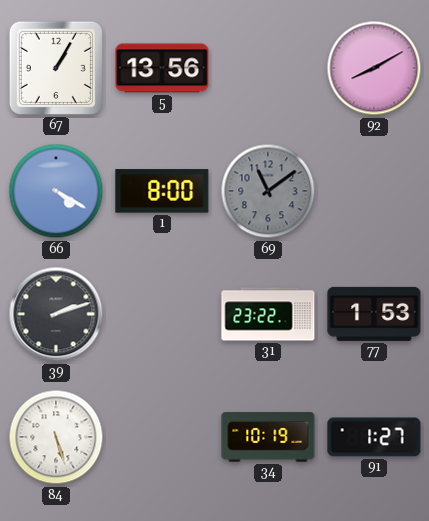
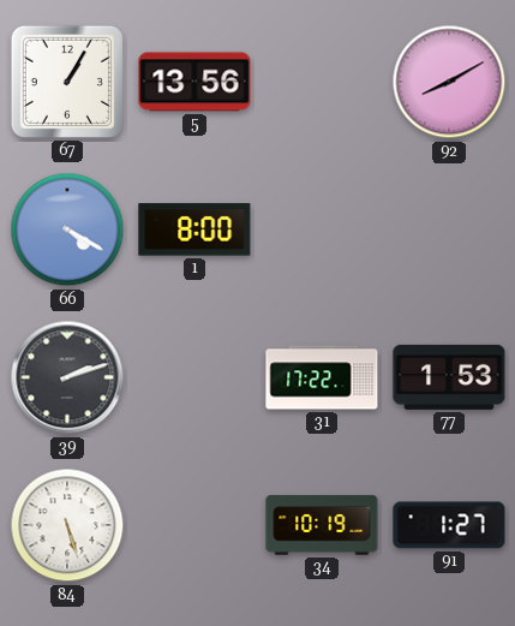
69: 11:09 -> none (268, 191)
31: 23:22 -> 17:22 (322, 377)
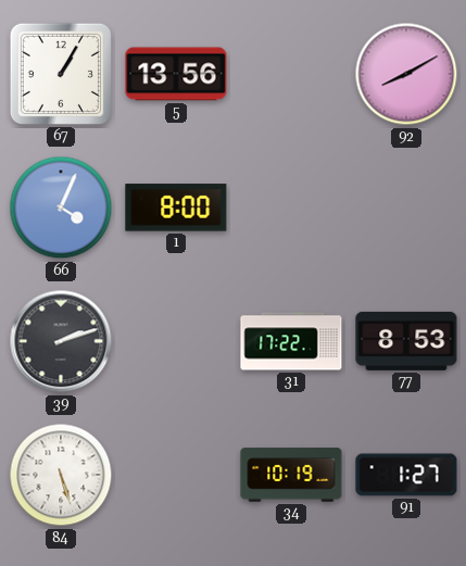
66: 4:20 -> 4:04 (61, 207)
77: 1:53 -> 8:53 (406, 341)
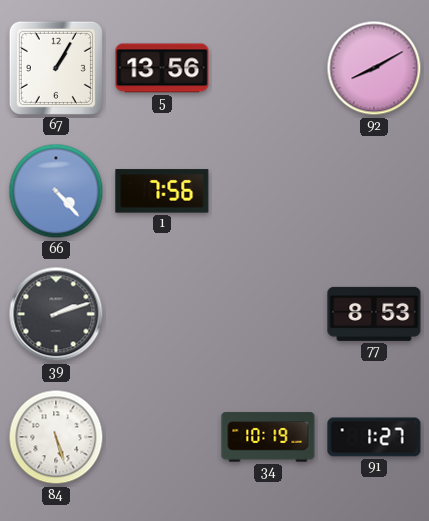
66: 4:04 -> 4:23 (56, 191)
1: 8:00 -> 7:56 (162, 191)
31: 17:22 -> none (291, 341)
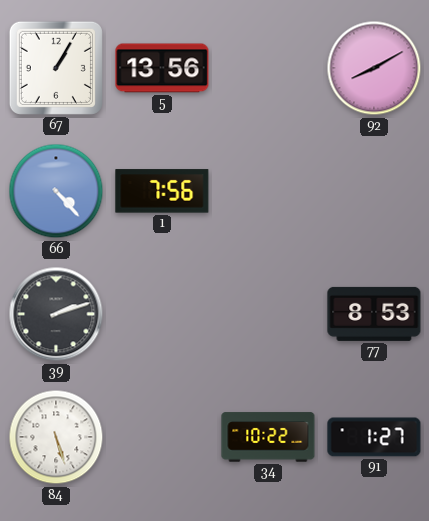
34: 10:19 -> 10:22 (268, 437)
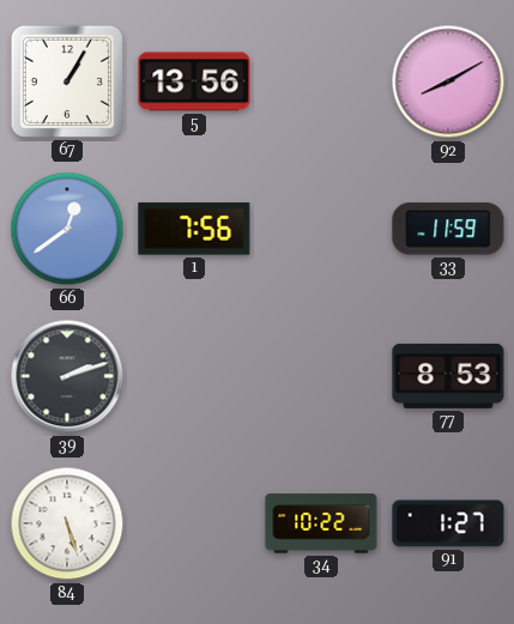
66: 4:23 -> 12:39 (67, 229)
33: none -> 11:59 (448, 229)
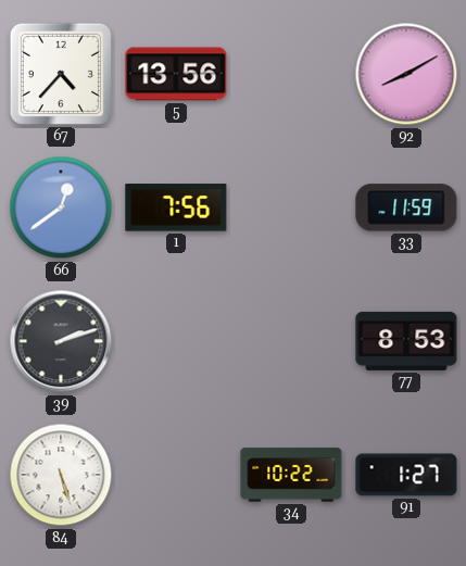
67: 1:05 -> 4:37 (61, 74)
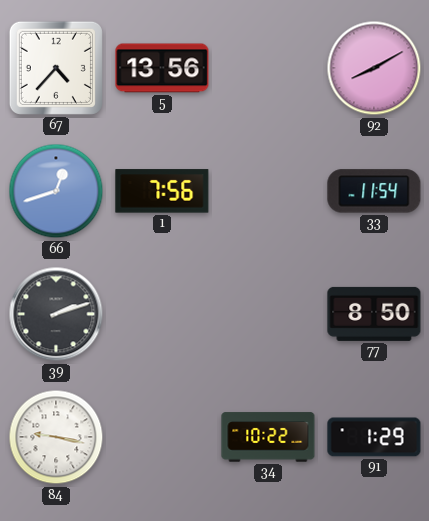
66: 12:39 -> 12:42 (56, 191)
33: 11:59 -> 11:54 (374, 191)
77: 8:53 -> 8:50 (374, 314)
84: 5:27 -> 9:17 (56, 437)
91: 1:27 -> 1:29 (374, 437)
